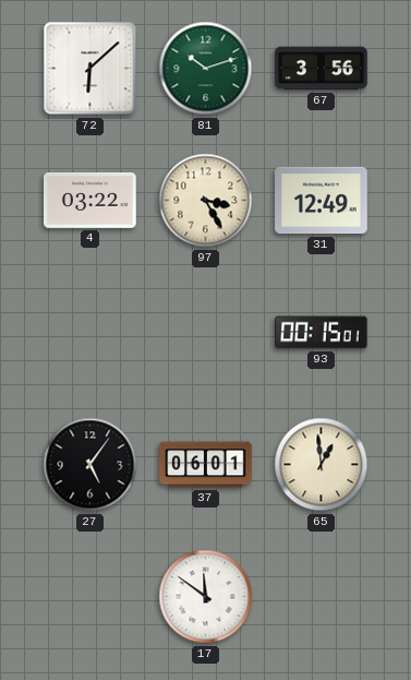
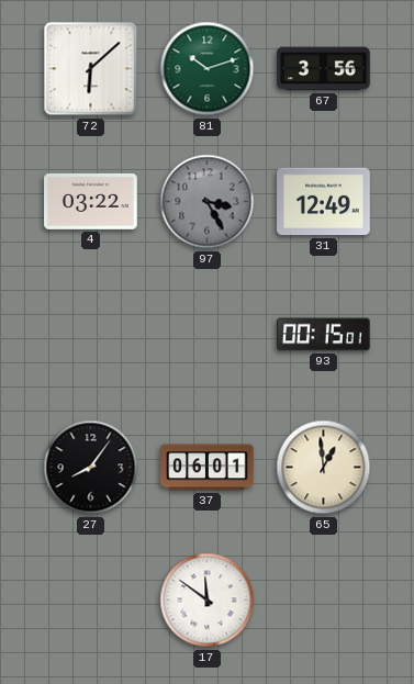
97 dial: cream -> grey (208, 202)
27: 5:06 -> 8:06 (91, 468)
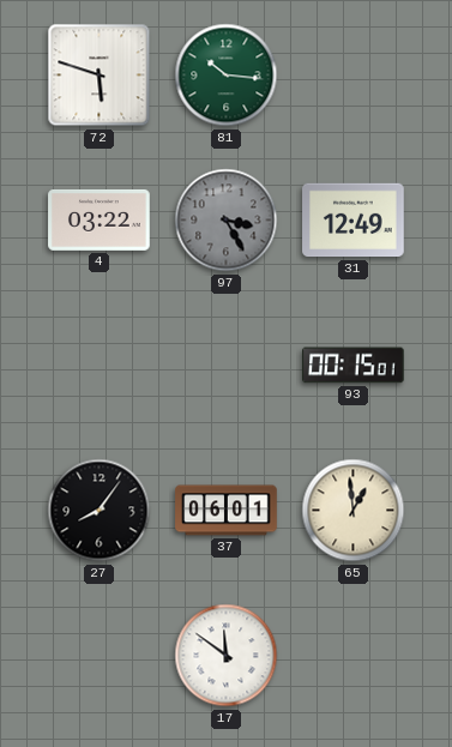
72: 6:08 -> 5:48 (100, 76)
81: 10:12 -> 10:16 (227, 76)
67: 3:56 -> none (324, 69)
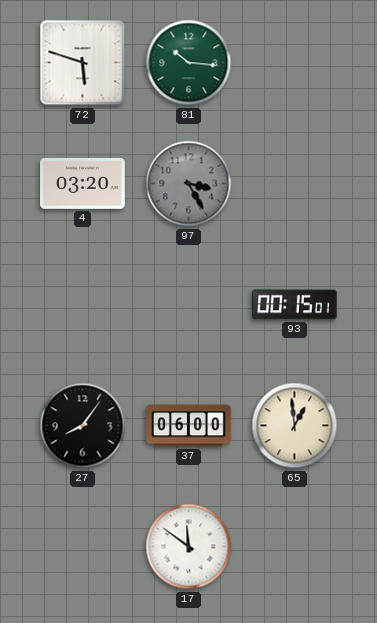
4: 03:22 -> 03:20 (83, 183)
31: 12:49 -> none (354, 221)
37: 06:01 -> 06:00 (189, 426)
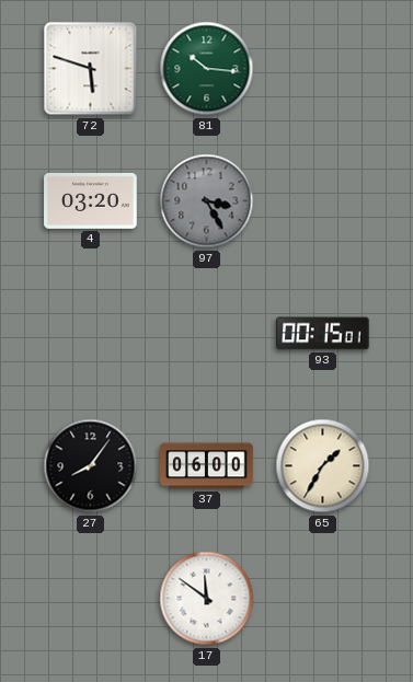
65: 12:59 -> 1:35 (323, 466)
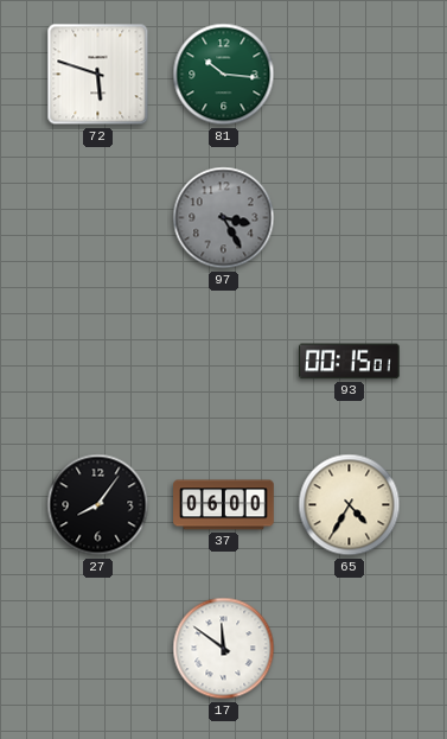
4: 03:20 -> none (91, 200)
65: 1:35 -> 4:35 (350, 505)
